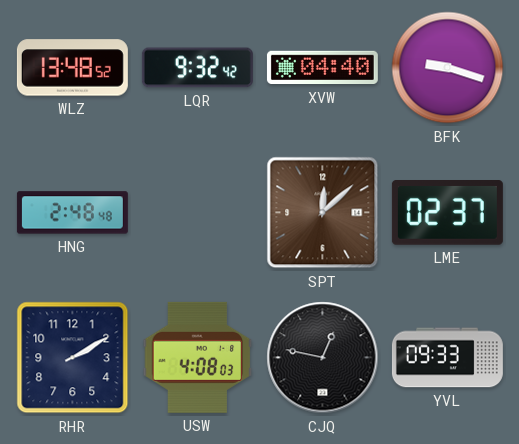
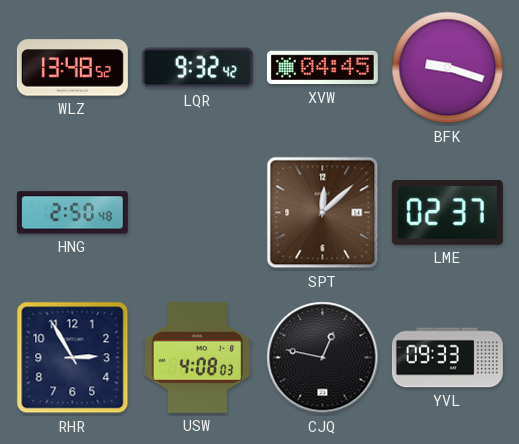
XVW: 04:40 -> 04:45 (322, 68)
HNG: 2:48 -> 2:50 (72, 213)
RHR: 2:10 -> 2:55 (73, 358)
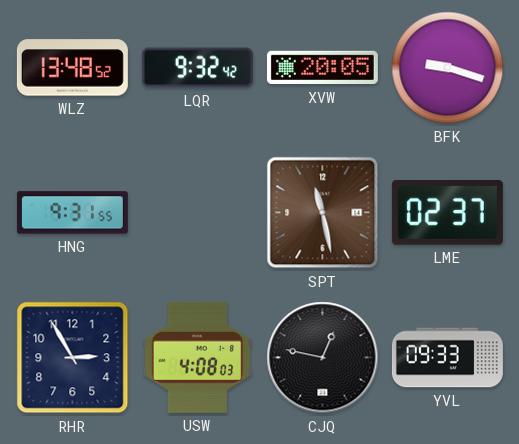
XVW: 04:45 -> 20:05 (322, 68)
HNG: 2:50 -> 9:31 (72, 213)
SPT: 12:08 -> 11:28 (323, 213)
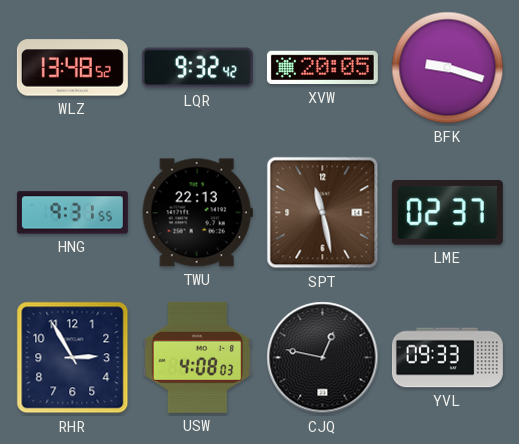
TWU: none -> 22:13 (197, 213)
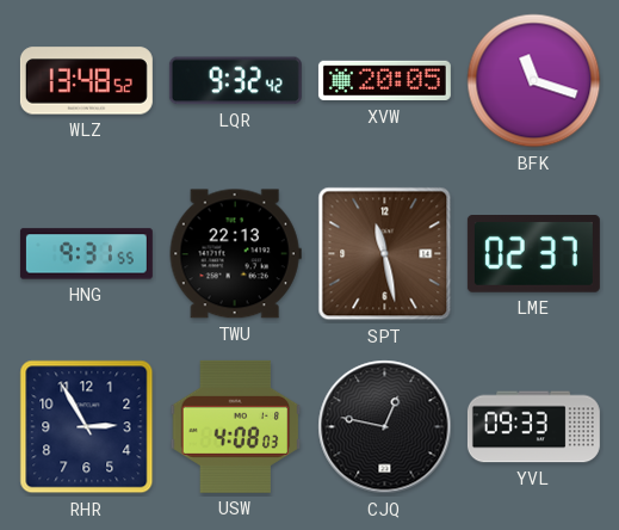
BFK: 9:18 -> 11:18 (534, 81)
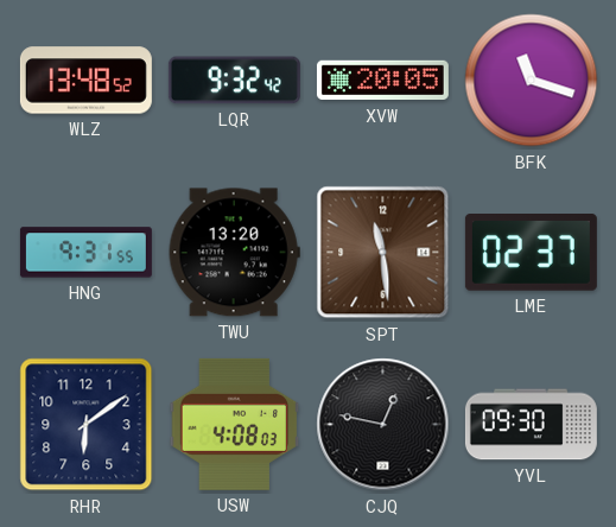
TWU: 22:13 -> 13:20 (234, 253)
SPT: 11:28 -> 11:29 (383, 253)
RHR: 2:55 -> 6:09 (87, 425)
YVL: 09:33 -> 09:30 (531, 425)
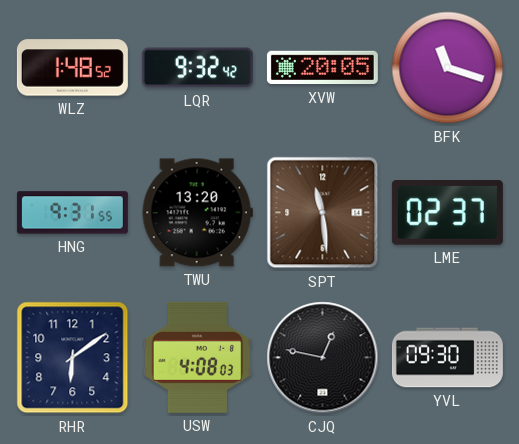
WLZ: 13:48 -> 1:48 (72, 68)
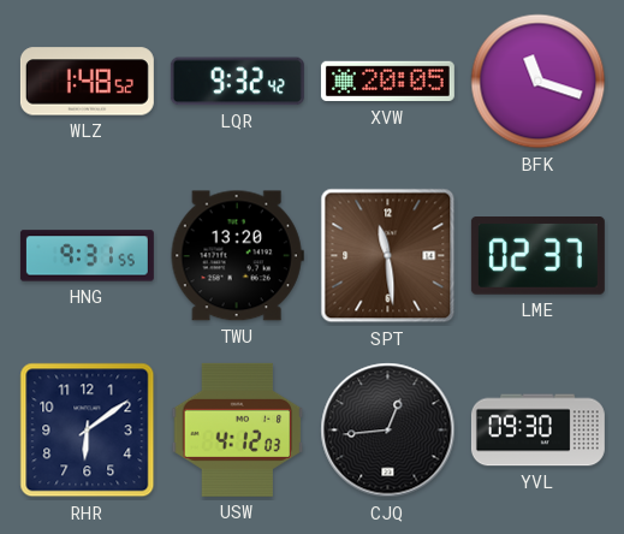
USW: 4:08 -> 4:12 (238, 429)
CJQ: 12:47 -> 12:44 (388, 431)
